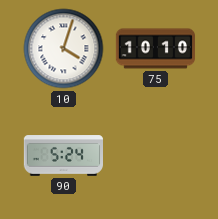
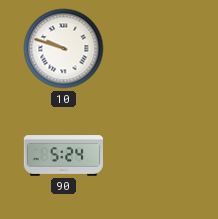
10: 4:03 -> 9:48 (64, 49)
75: 10:10 -> none (155, 49)
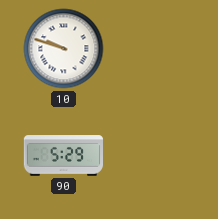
90: 5:24 -> 5:29 (63, 156)
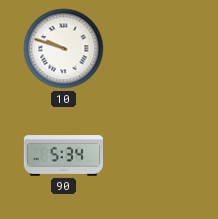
90: 5:29 -> 5:34 (63, 156)
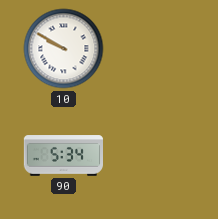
10: 9:48 -> 9:50 (64, 49)
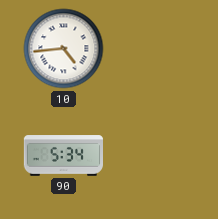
10: 9:50 -> 4:44 (64, 49)
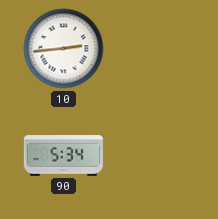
10: 4:44 -> 2:44 (64, 49)
